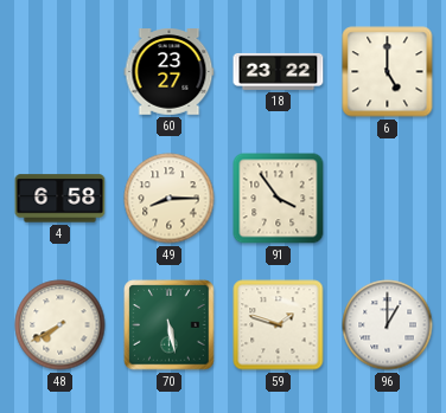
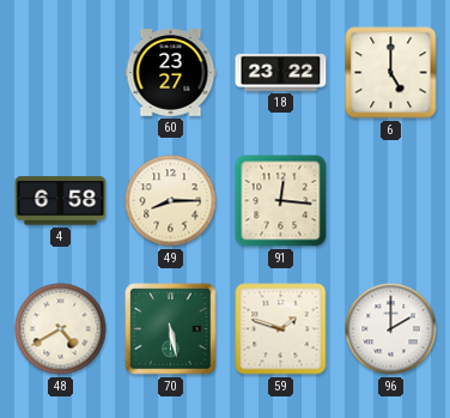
91: 3:54 -> 12:16 (281, 201)
48: 7:40 -> 4:40 (61, 329)
96: 1:00 -> 2:00 (391, 329)
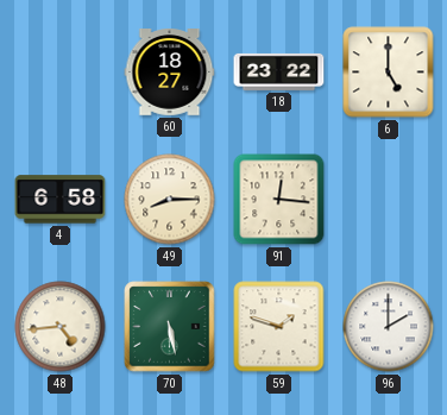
60: 23:27 -> 18:27 (170, 73)
48: 4:40 -> 4:44 (61, 327)
